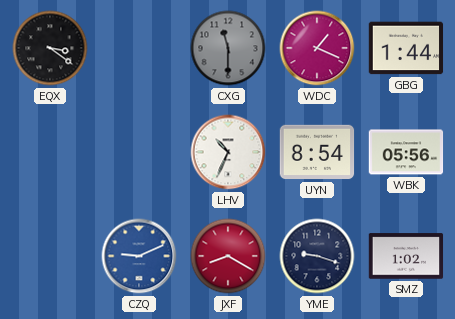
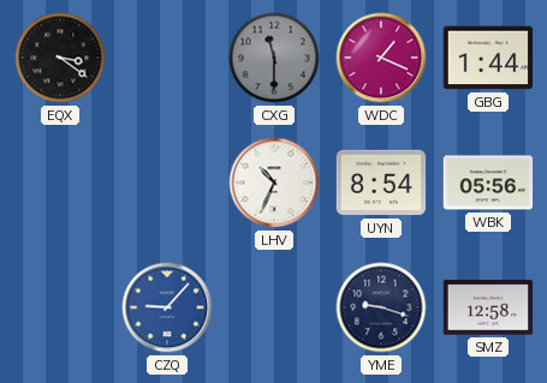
CZQ: 9:11 -> 9:07 (167, 307)
JXF: 8:20 -> none (228, 256)
SMZ: 1:02 -> 12:58 (488, 307)
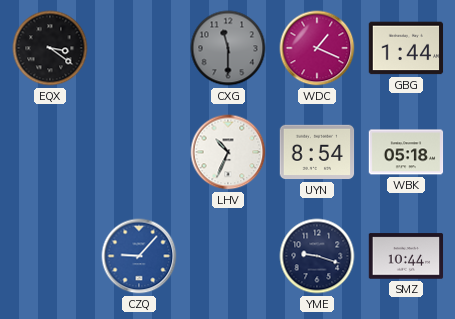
WBK: 05:56 -> 05:18 (406, 152)
SMZ: 12:58 -> 10:44 (406, 256)
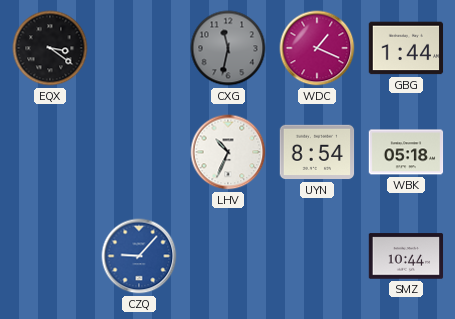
CXG: 11:30 -> 11:32 (228, 48)
YME: 9:18 -> none (317, 256)
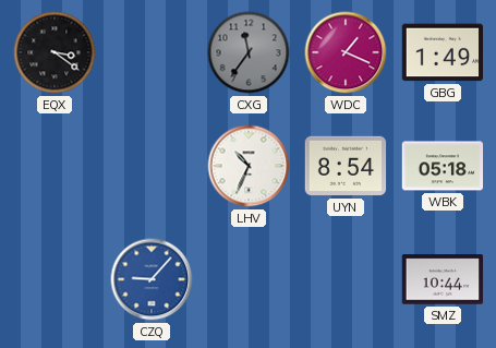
CXG: 11:32 -> 11:36 (249, 52)
GBG: 1:44 -> 1:49 (443, 52)
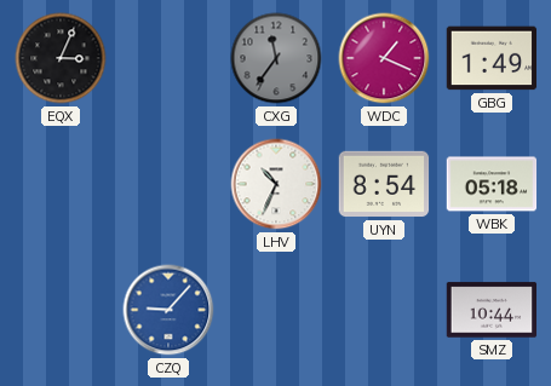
EQX: 3:21 -> 3:04 (61, 58)
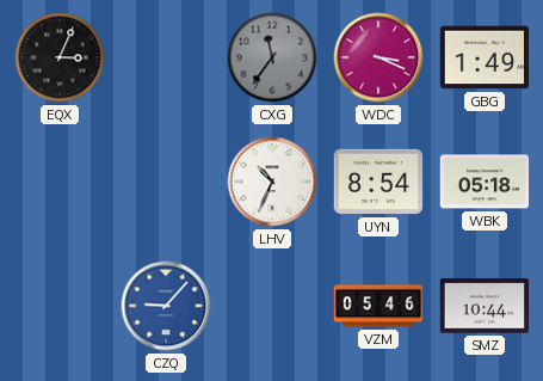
WDC: 1:19 -> 3:19 (378, 57)
VZM: none -> 05:46 (378, 306)
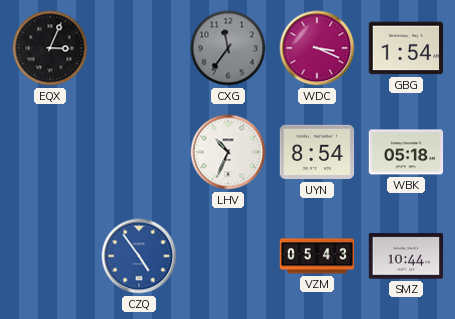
GBG: 1:49 -> 1:54 (406, 48)
CZQ: 9:07 -> 4:54 (139, 256)
VZM: 05:46 -> 05:43 (317, 256)
